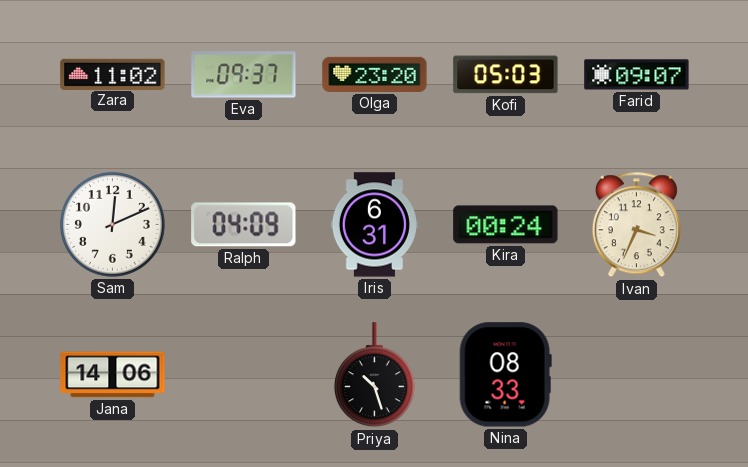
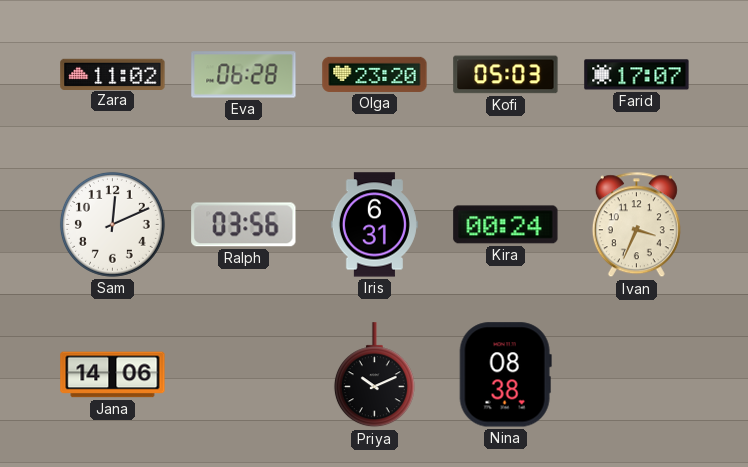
Eva: 09:37 -> 06:28 (244, 75)
Farid: 09:07 -> 17:07 (637, 75)
Ralph: 04:09 -> 03:56 (244, 225)
Priya: 10:27 -> 10:11 (374, 375)
Nina: 08:33 -> 08:38 (505, 375)
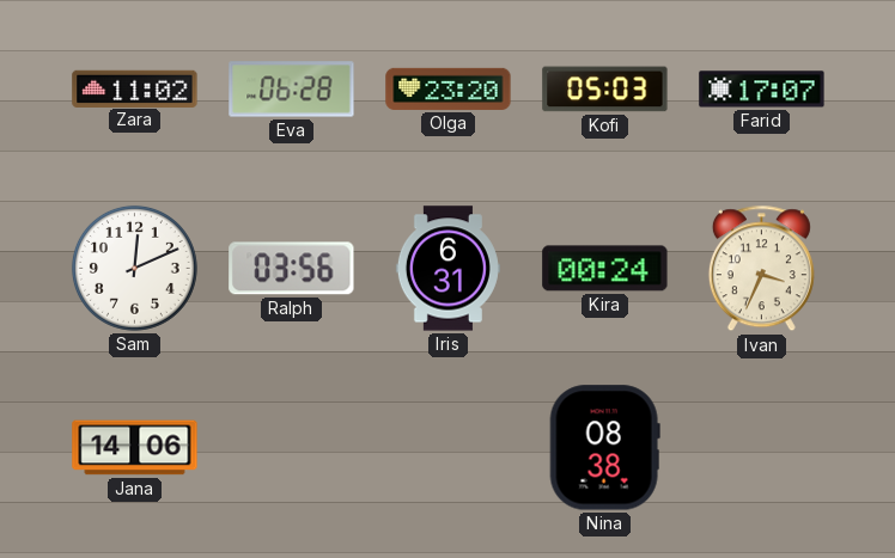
Priya: 10:11 -> none (374, 375)
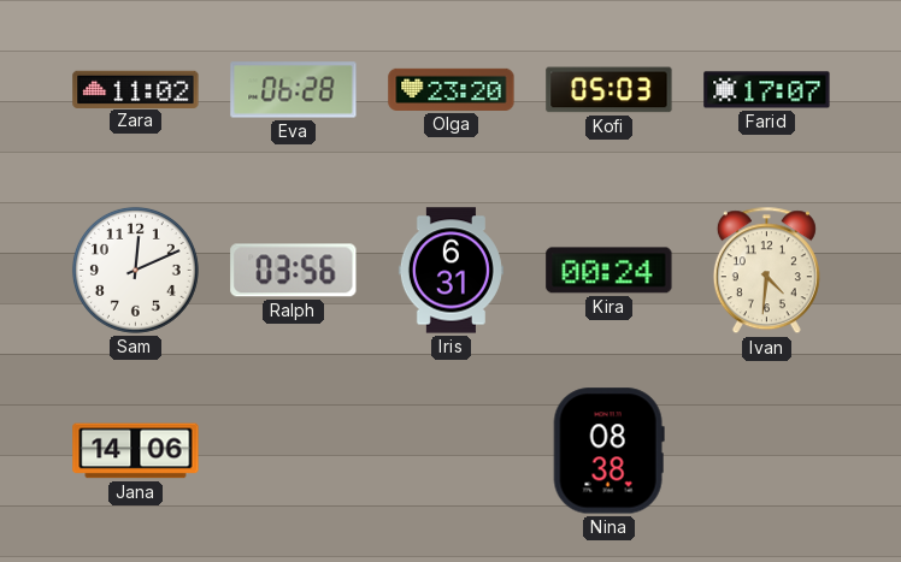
Ivan: 3:34 -> 4:31 (766, 271)
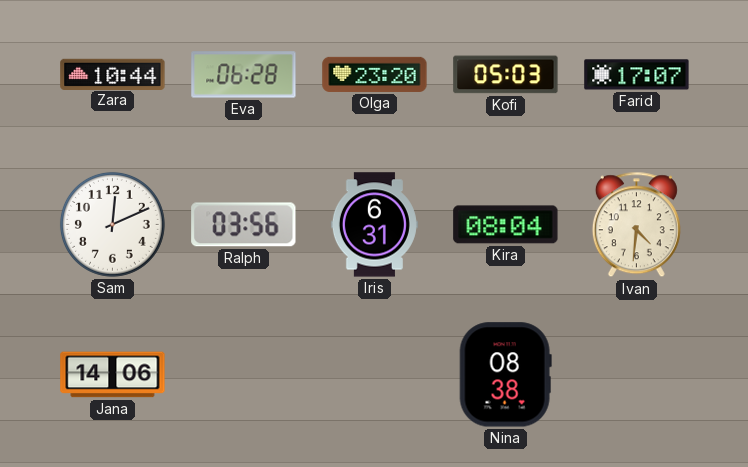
Zara: 11:02 -> 10:44 (113, 74)
Kira: 00:24 -> 08:04 (506, 225)
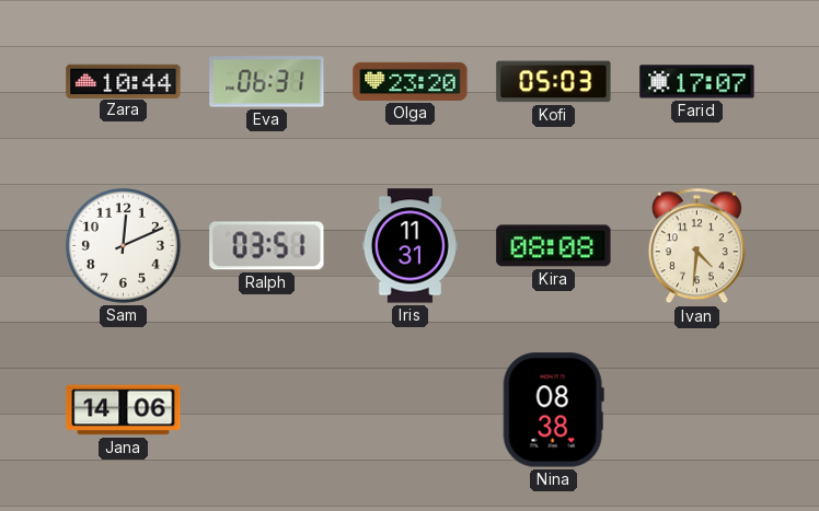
Eva: 06:28 -> 06:31 (267, 82)
Ralph: 03:56 -> 03:51 (267, 246)
Iris: 6:31 -> 11:31 (409, 246)
Kira: 08:04 -> 08:08 (554, 246)
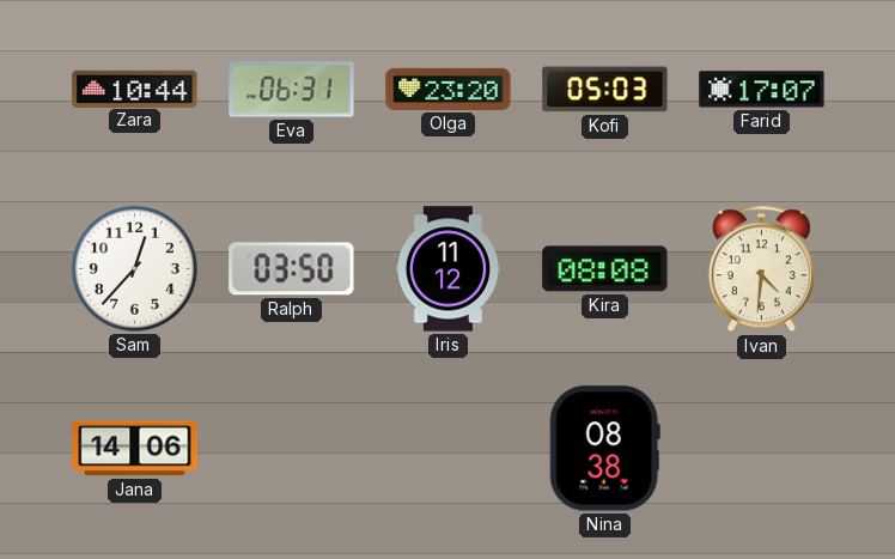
Sam: 12:11 -> 12:37 (134, 268)
Ralph: 03:51 -> 03:50 (292, 269)
Iris: 11:31 -> 11:12 (447, 269)
